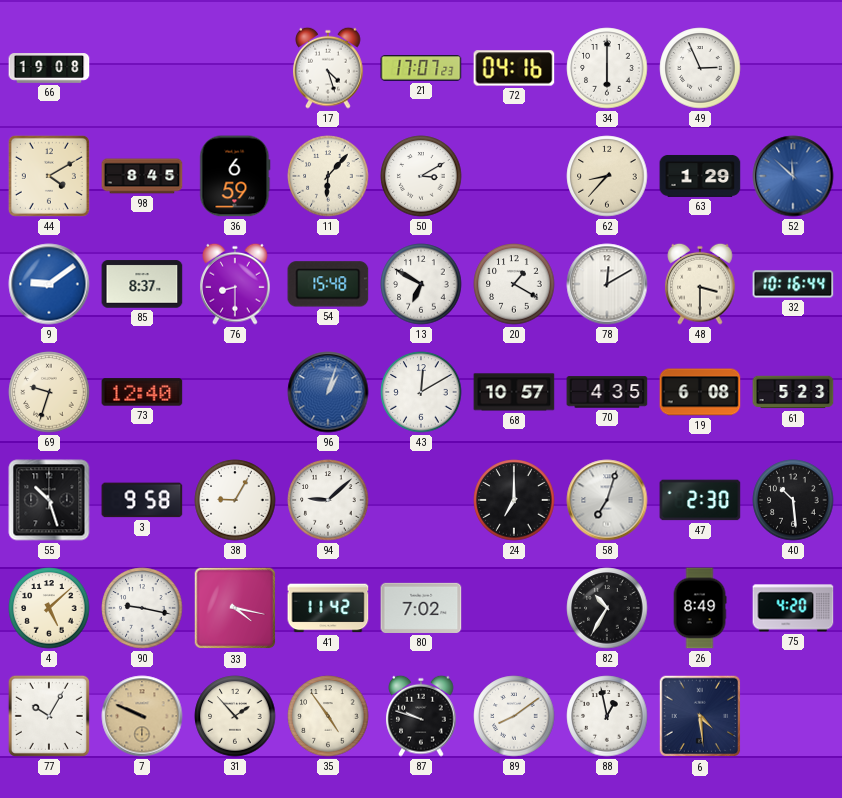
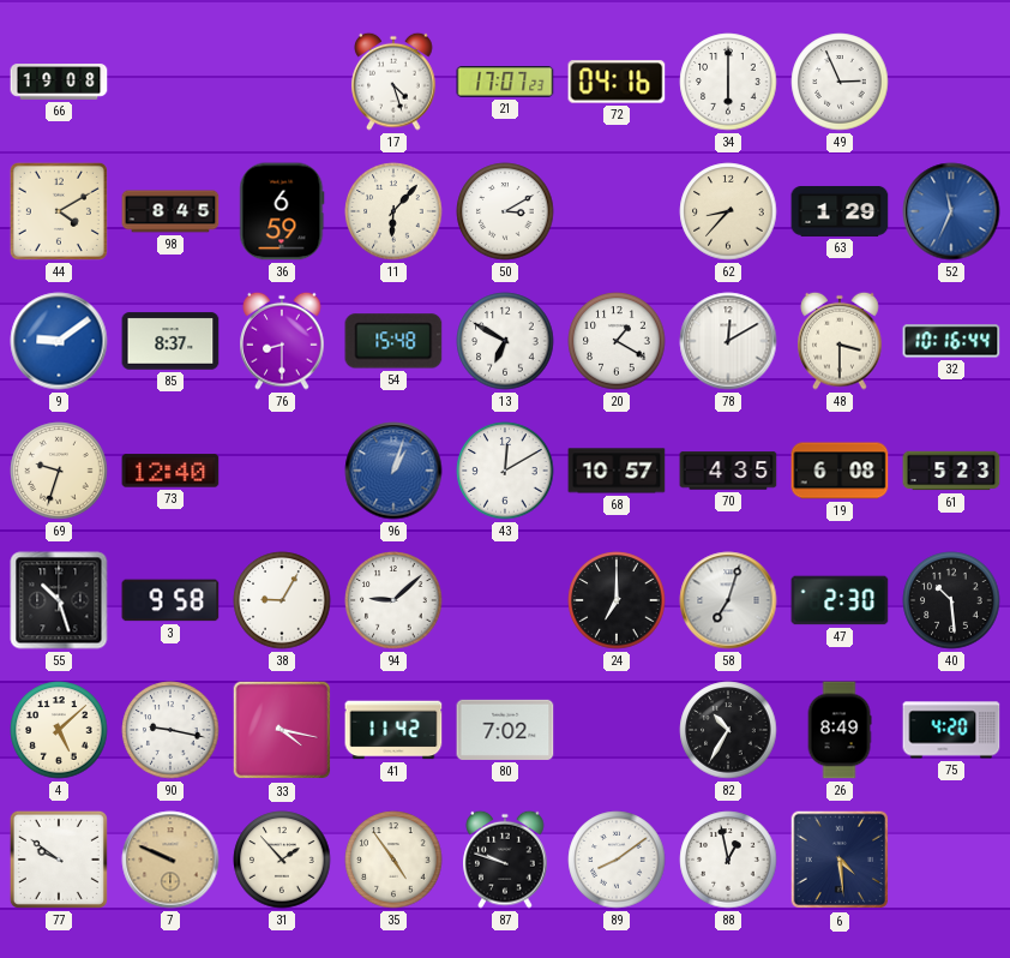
52: 11:52 -> 11:34 (951, 211)
77: 10:05 -> 9:51 (59, 860)
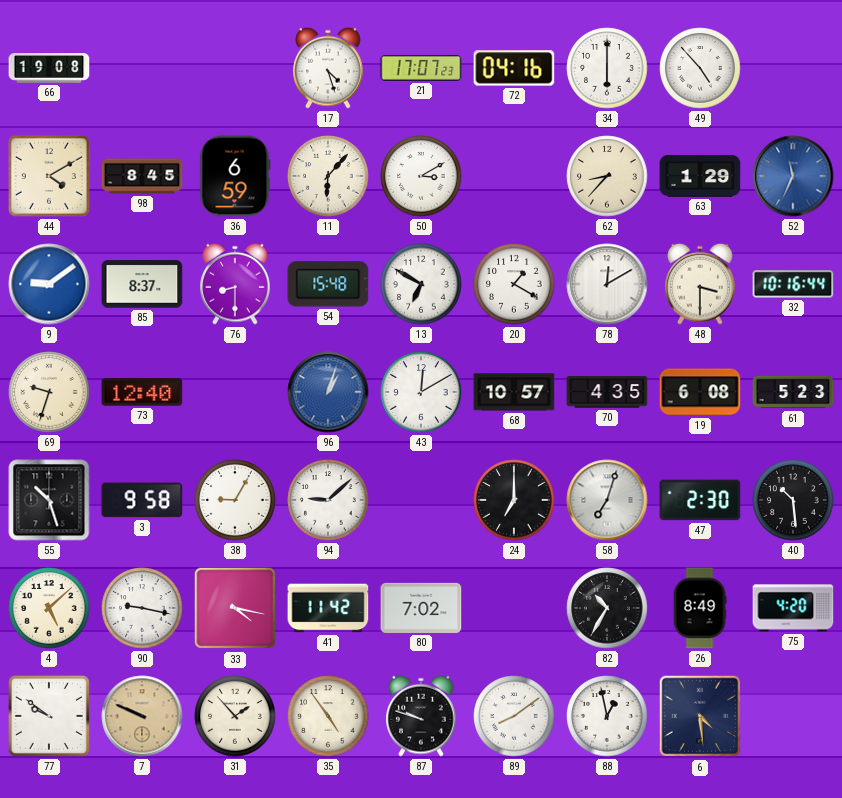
49: 2:56 -> 4:53 (700, 68)
